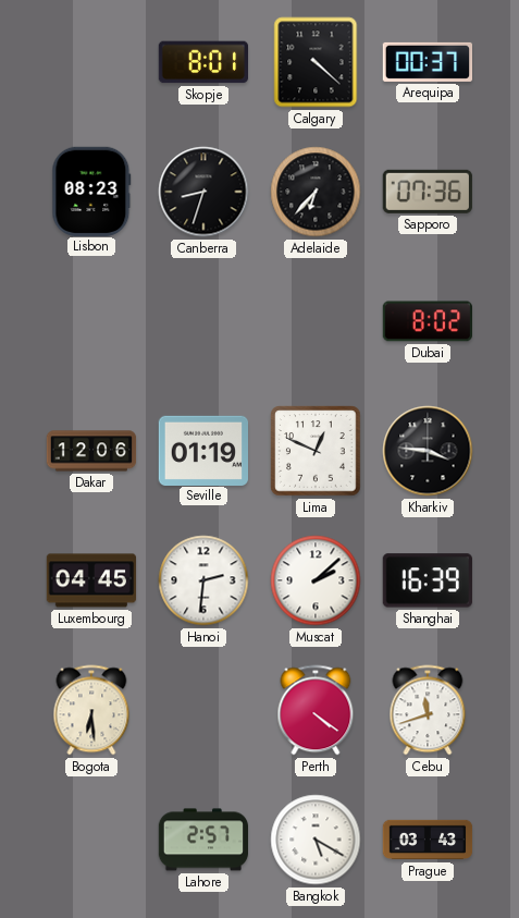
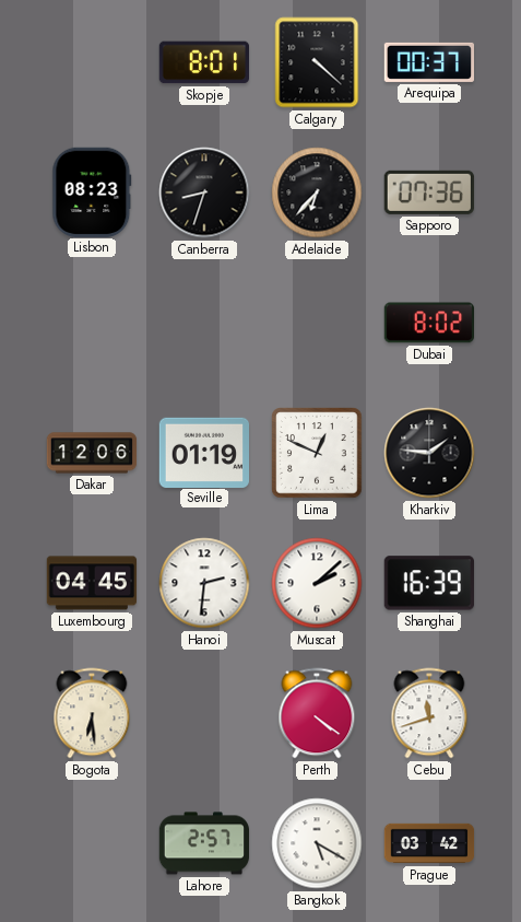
Kharkiv: 3:46 -> 1:46 (429, 453)
Prague: 03:43 -> 03:42 (429, 843)
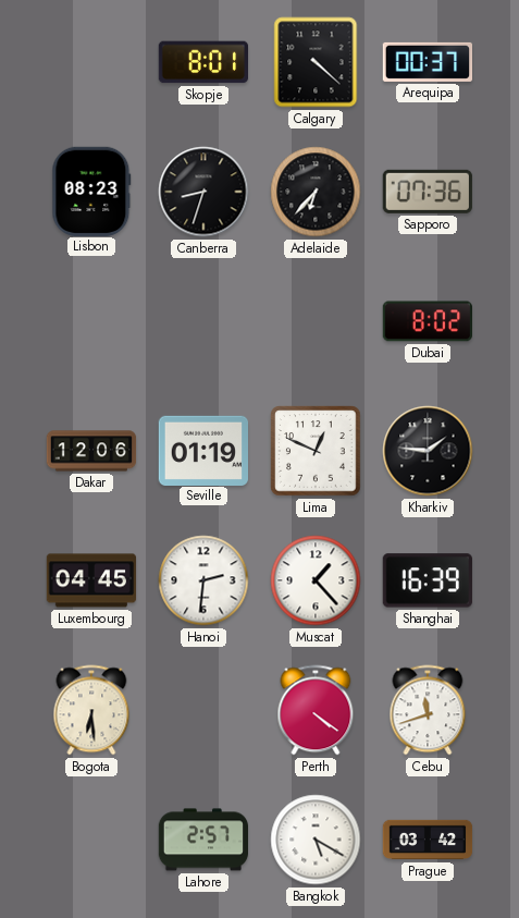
Muscat: 2:08 -> 1:23 (316, 580)
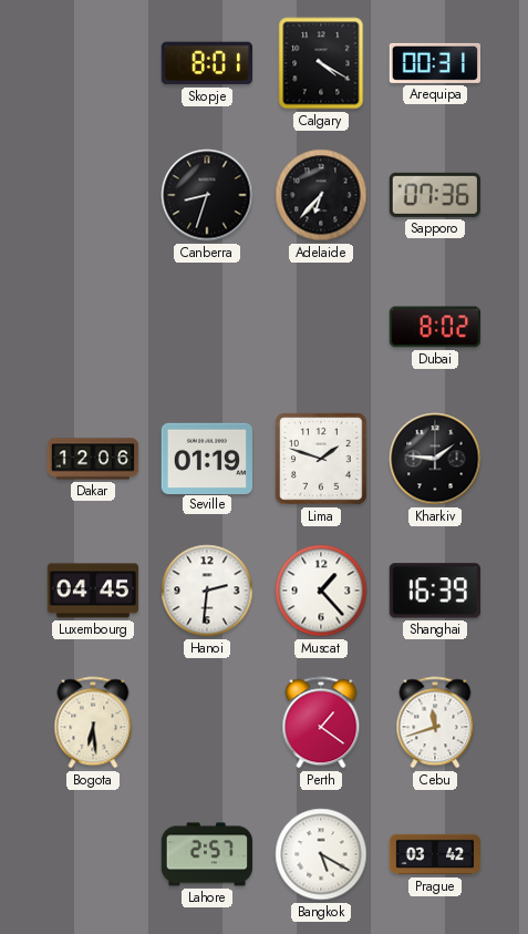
Calgary: 4:22 -> 4:20 (321, 63)
Arequipa: 00:37 -> 00:31 (434, 63)
Lisbon: 08:23 -> none (91, 191)
Lima: 12:49 -> 1:48 (321, 459)
Perth: 4:21 -> 1:21 (321, 722)
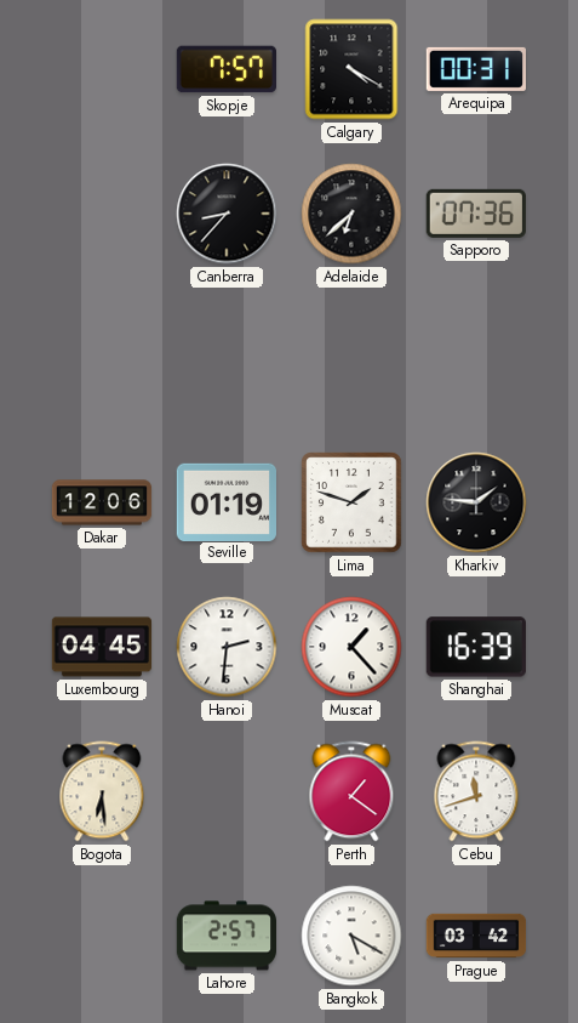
Skopje: 8:01 -> 7:57 (225, 69)
Canberra: 8:33 -> 8:37 (227, 214)
Adelaide: 6:37 -> 6:38 (351, 214)
Dubai: 8:02 -> none (434, 327)
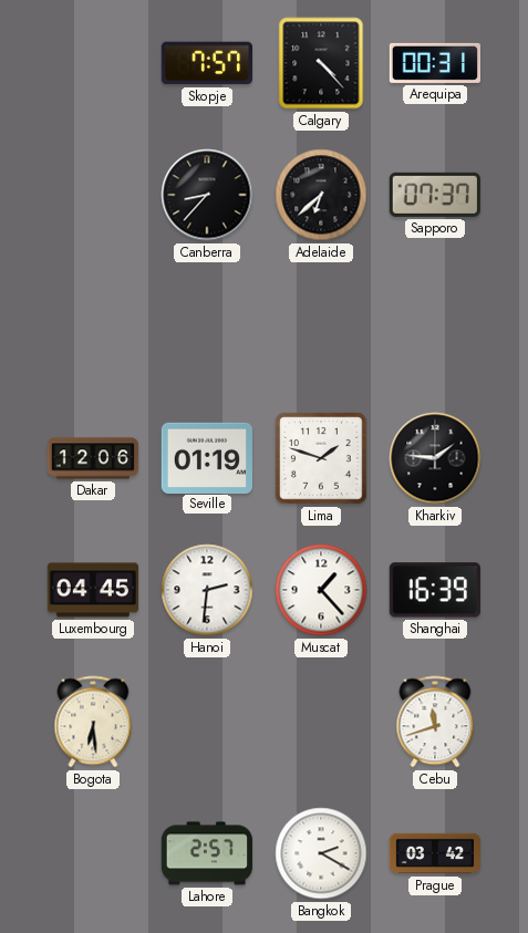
Calgary: 4:20 -> 4:23 (321, 63)
Sapporo: 07:36 -> 07:37 (435, 195)
Perth: 1:21 -> none (351, 791)
Bangkok: 5:20 -> 2:20 (321, 853)
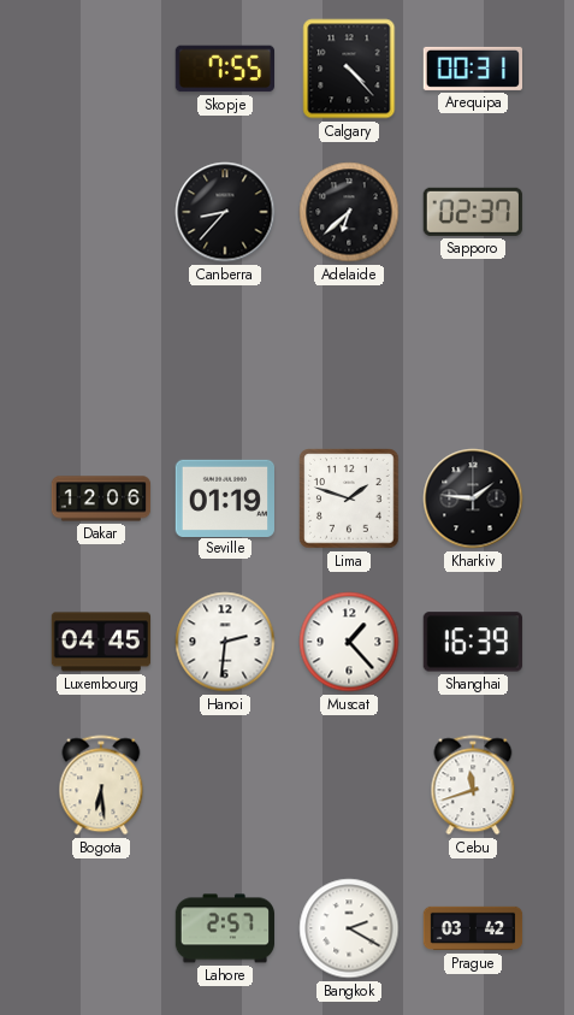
Skopje: 7:57 -> 7:55 (224, 69)
Sapporo: 07:37 -> 02:37 (473, 212)
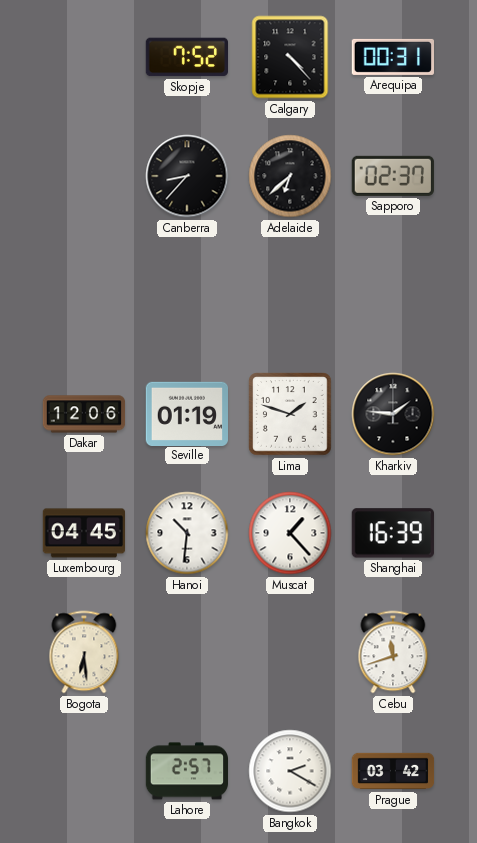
Skopje: 7:55 -> 7:52 (186, 57)
Hanoi: 2:31 -> 10:31 (187, 533)
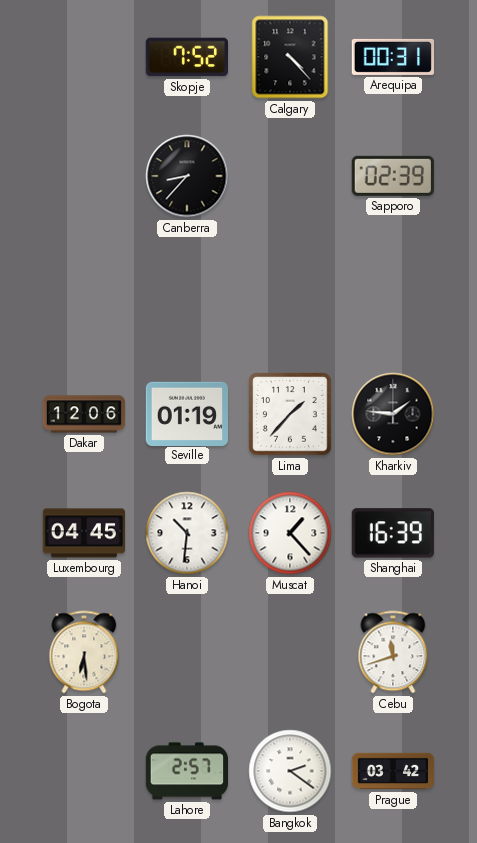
Adelaide: 6:38 -> none (290, 176)
Sapporo: 02:37 -> 02:39 (393, 176)
Lima: 1:48 -> 1:37 (290, 414)
Bangkok: 2:20 -> 2:21 (290, 771)
